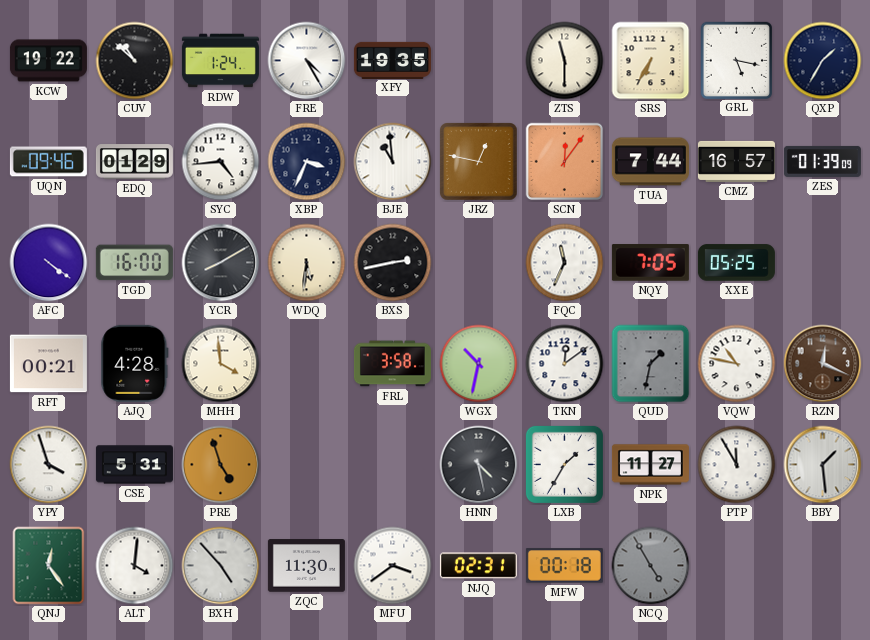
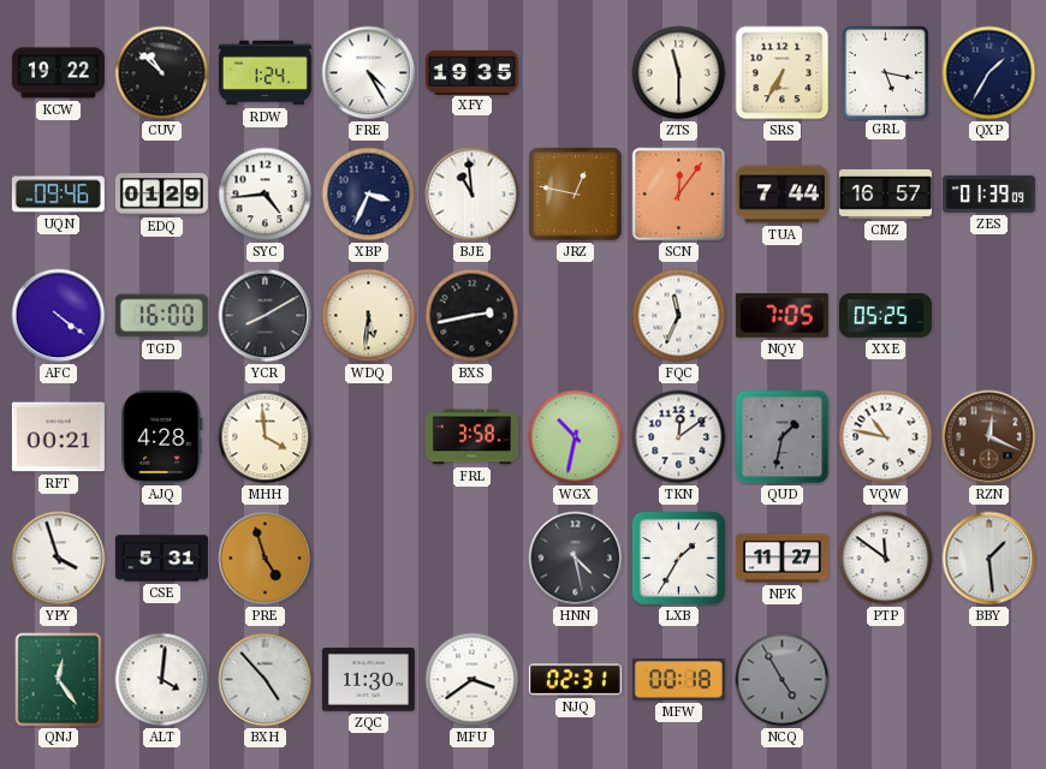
PTP: 11:55 -> 11:51 (886, 559)
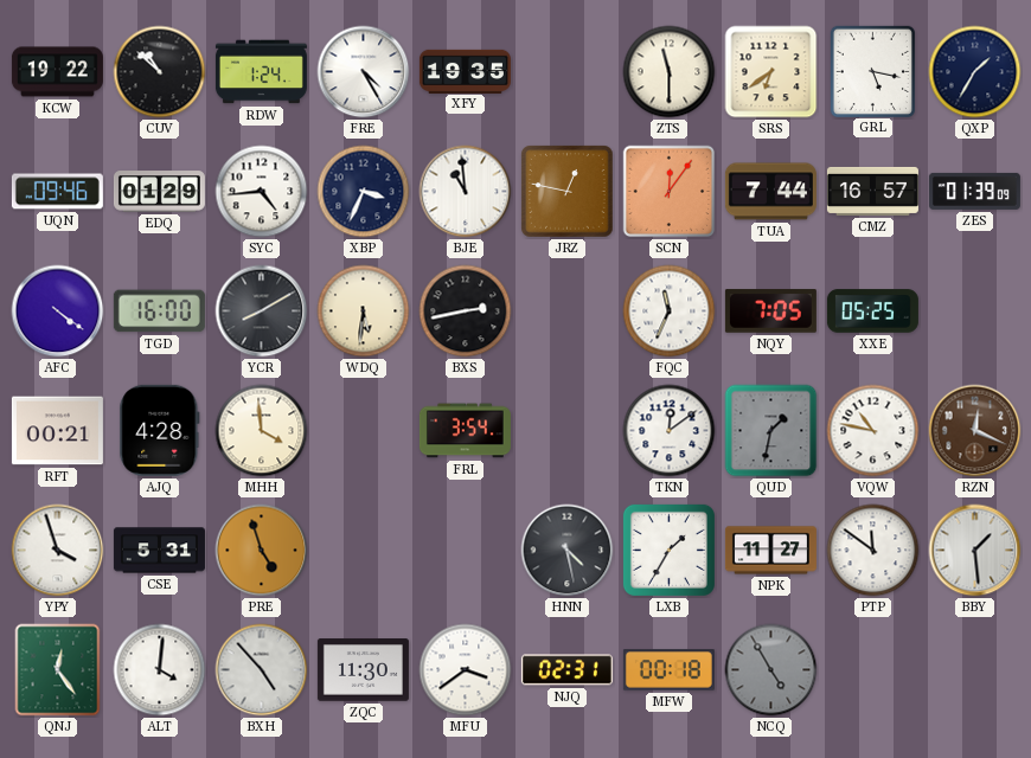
SRS: 6:35 -> 6:39 (771, 72)
FRL: 3:58 -> 3:54 (465, 431)
WGX: 10:32 -> none (576, 437)
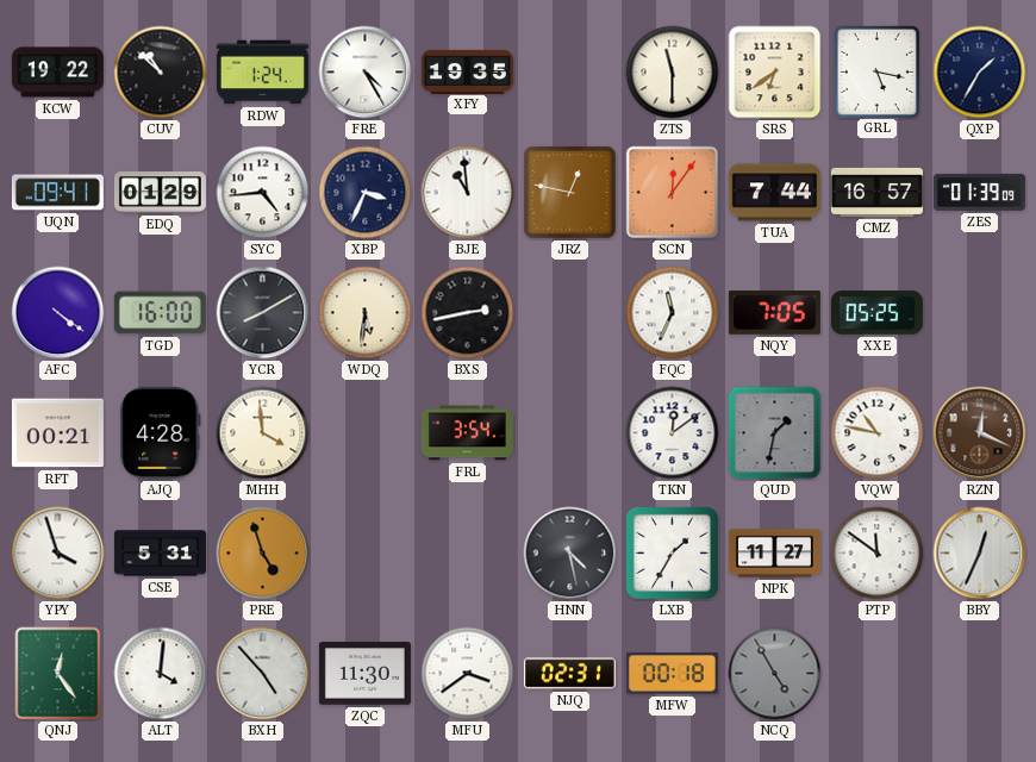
UQN: 09:46 -> 09:41 (57, 193)
BBY: 1:29 -> 12:34 (980, 554)
